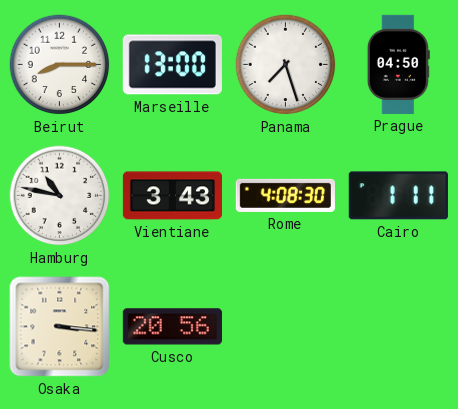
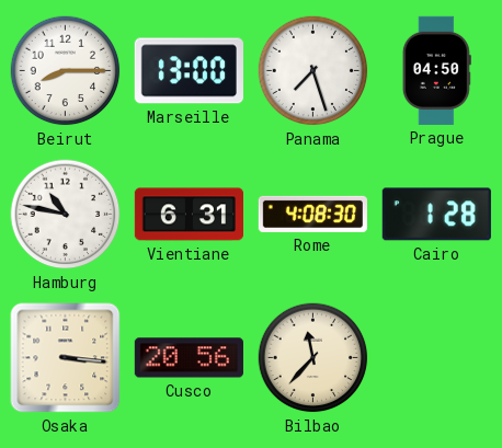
Vientiane: 3:43 -> 6:31 (189, 215)
Cairo: 1:11 -> 1:28 (436, 215)
Bilbao: none -> 11:37 (313, 358)
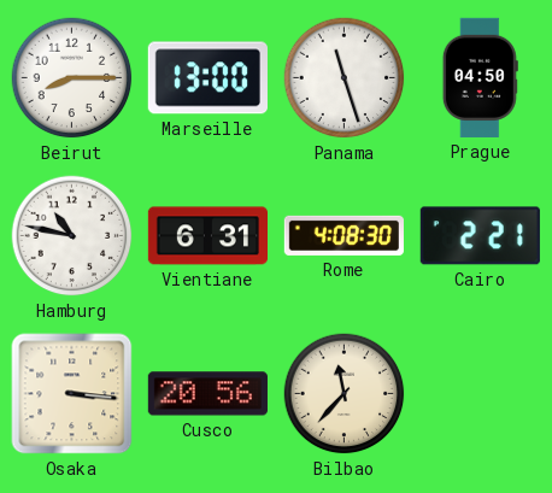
Panama: 7:27 -> 11:27 (345, 78)
Cairo: 1:28 -> 2:21 (480, 236)
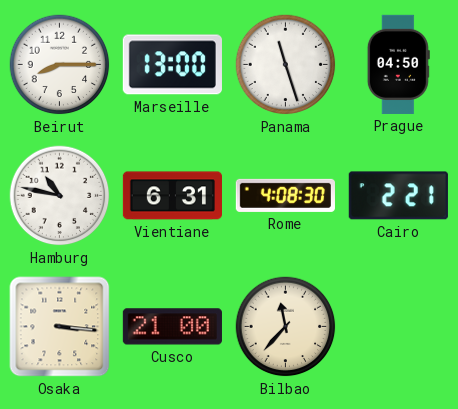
Cusco: 20:56 -> 21:00 (172, 327)
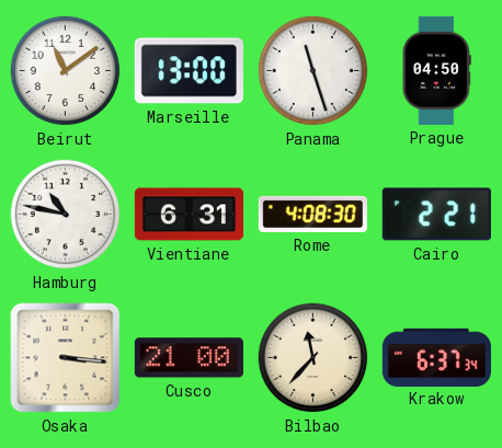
Beirut: 8:15 -> 11:09 (66, 71)
Krakow: none -> 6:37 (436, 357)
